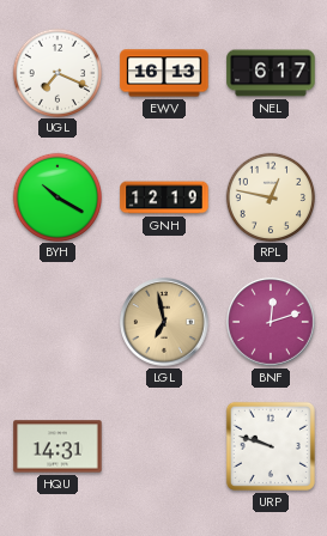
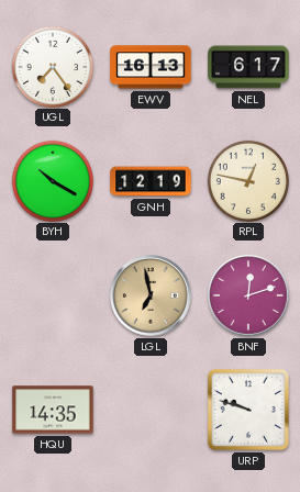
UGL: 7:19 -> 7:24 (52, 66)
HQU: 14:31 -> 14:35 (53, 410)
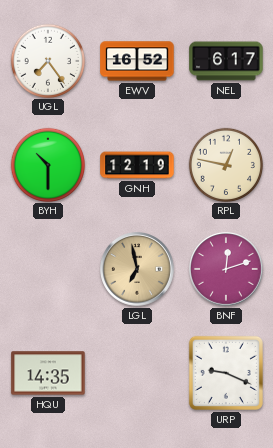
EWV: 16:13 -> 16:52 (137, 61)
BYH: 10:20 -> 10:30 (47, 164)
URP: 9:48 -> 9:19 (226, 373)
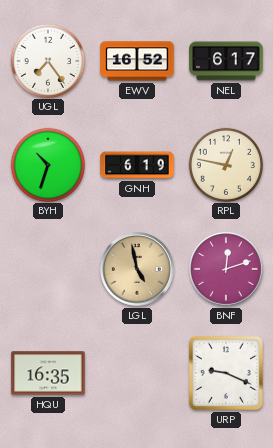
BYH: 10:30 -> 10:33 (47, 164)
GNH: 12:19 -> 6:19 (137, 165)
LGL: 6:58 -> 4:58 (138, 270)
HQU: 14:35 -> 16:35 (48, 373)
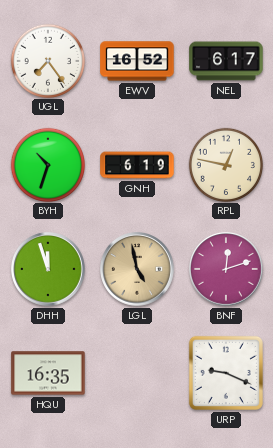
DHH: none -> 11:57 (49, 270)
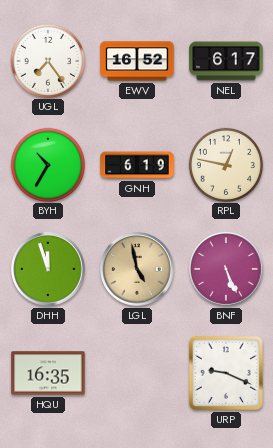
BYH: 10:33 -> 10:35 (47, 164)
BNF: 12:12 -> 5:26 (227, 270)
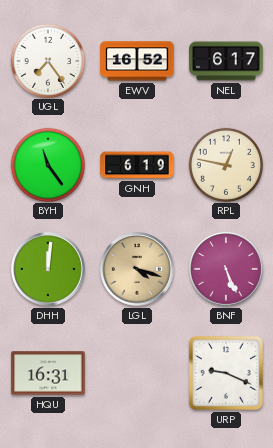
BYH: 10:35 -> 11:24 (47, 164)
DHH: 11:57 -> 12:01 (49, 270)
LGL: 4:58 -> 4:18 (138, 270)
HQU: 16:35 -> 16:31 (48, 373)
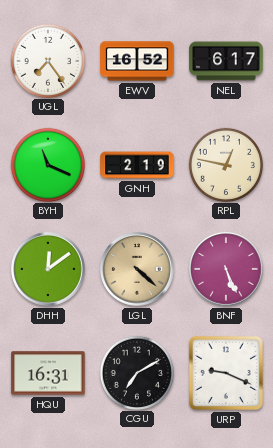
BYH: 11:24 -> 11:19 (47, 164)
GNH: 6:19 -> 2:19 (137, 165)
DHH: 12:01 -> 12:09 (49, 270)
LGL: 4:18 -> 4:22 (138, 270)
CGU: none -> 7:10 (136, 372)
